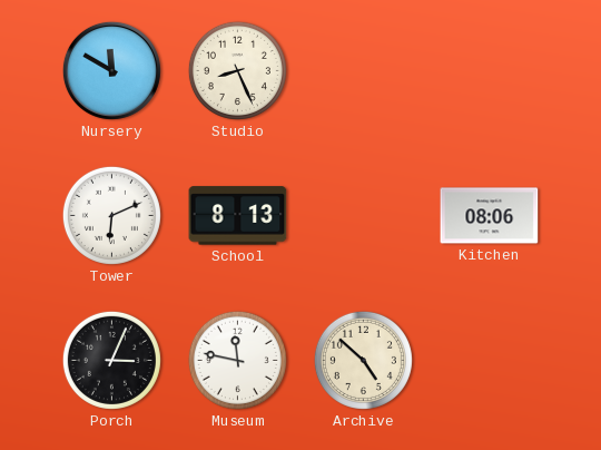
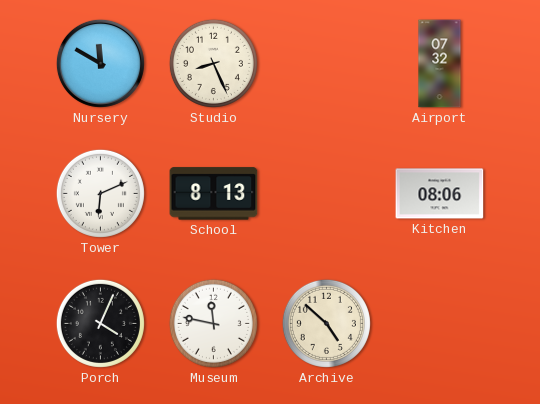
Airport: none -> 07:32 (440, 64)
Porch: 3:04 -> 4:04 (100, 323)
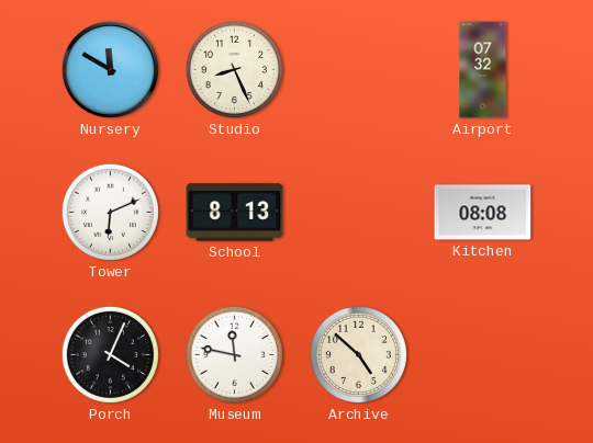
Kitchen: 08:06 -> 08:08 (483, 213)
